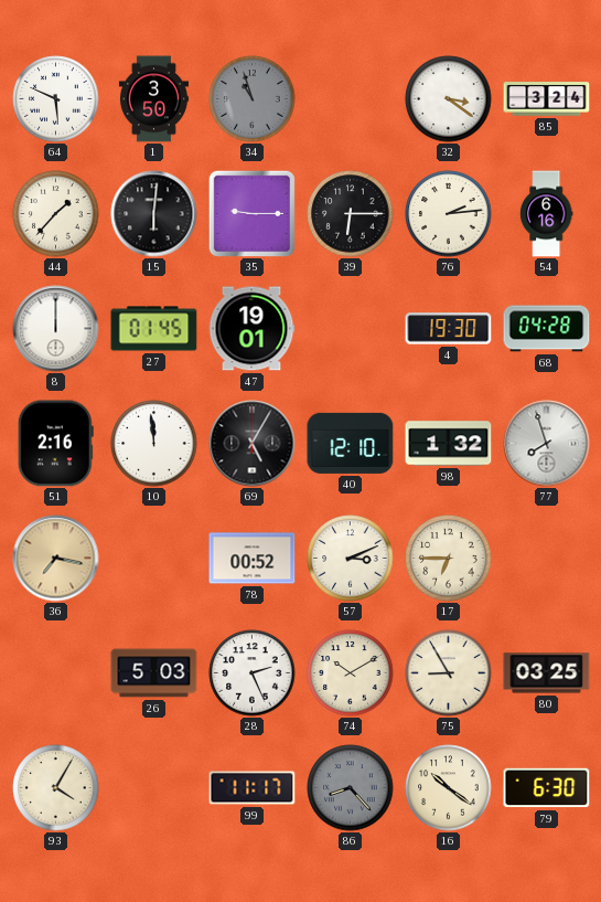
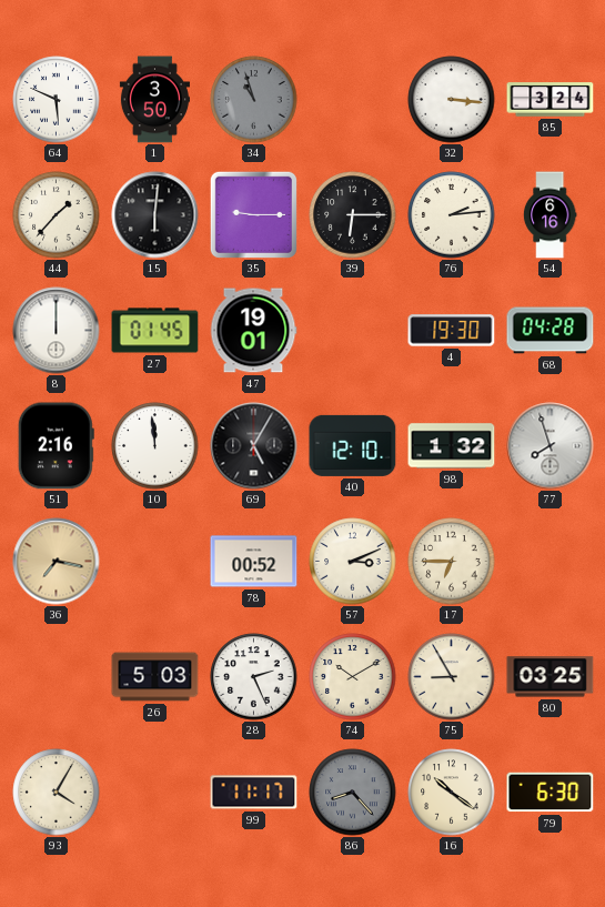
32: 3:21 -> 3:16 (452, 100)
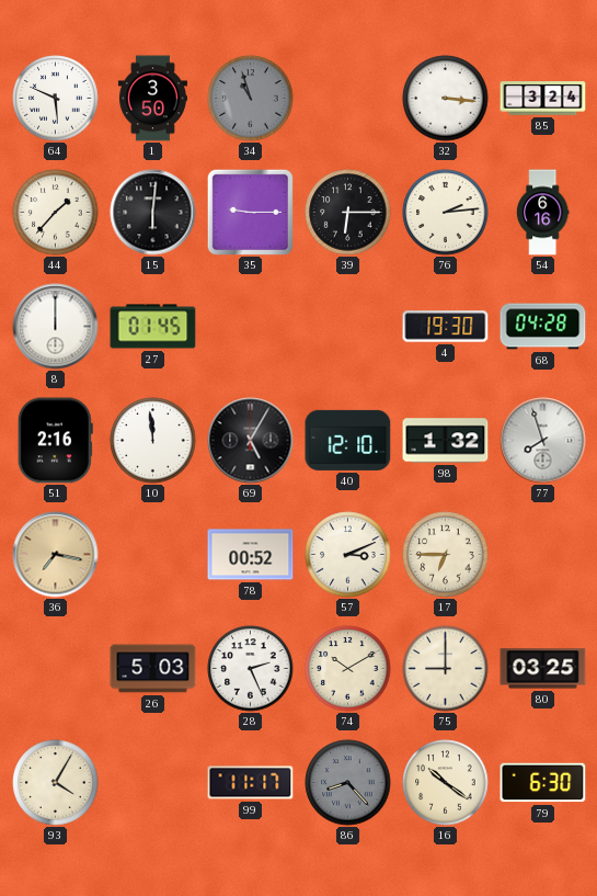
47: 19:01 -> none (253, 331)
75: 8:55 -> 9:00 (446, 669)
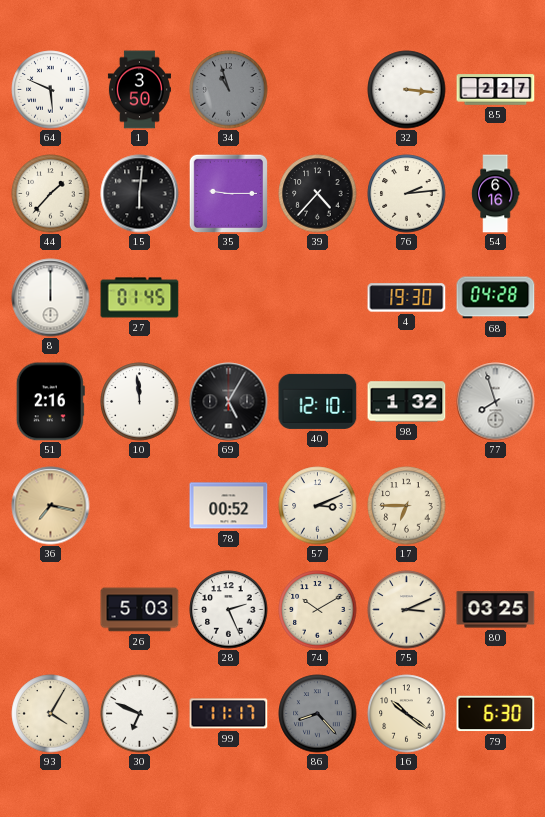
85: 3:24 -> 2:27 (496, 90)
39: 6:15 -> 4:37 (318, 194)
75: 9:00 -> 3:11 (407, 610)
30: none -> 6:49 (140, 714)
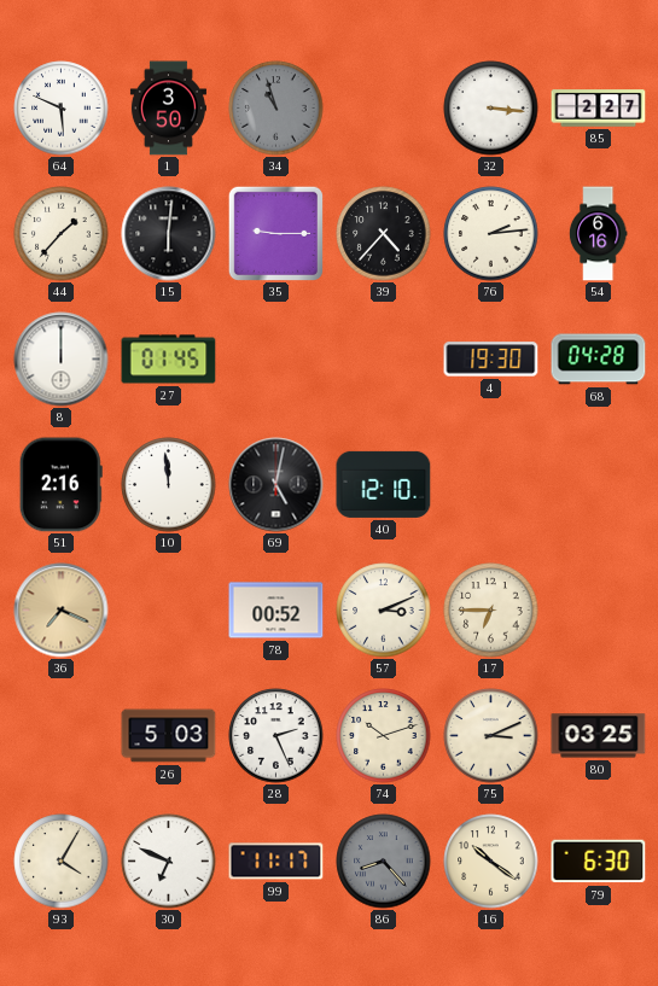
69: 5:05 -> 5:02 (276, 485)
98: 1:32 -> none (407, 402)
77: 7:57 -> none (496, 402)
36: 7:17 -> 7:19 (62, 611)
74: 10:10 -> 10:12 (384, 736)
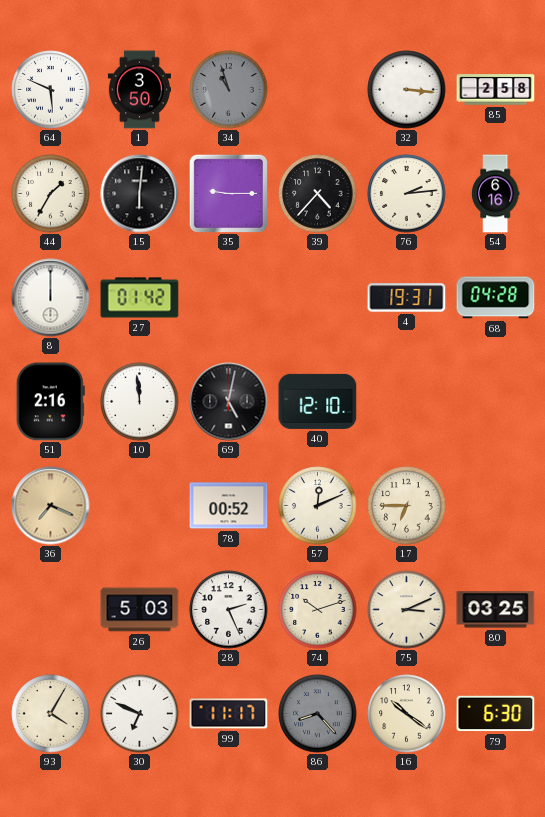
85: 2:27 -> 2:58 (496, 90)
44: 1:37 -> 1:35 (51, 194)
27: 01:45 -> 01:42 (140, 298)
4: 19:30 -> 19:31 (407, 298)
57: 3:11 -> 12:11 (318, 506)
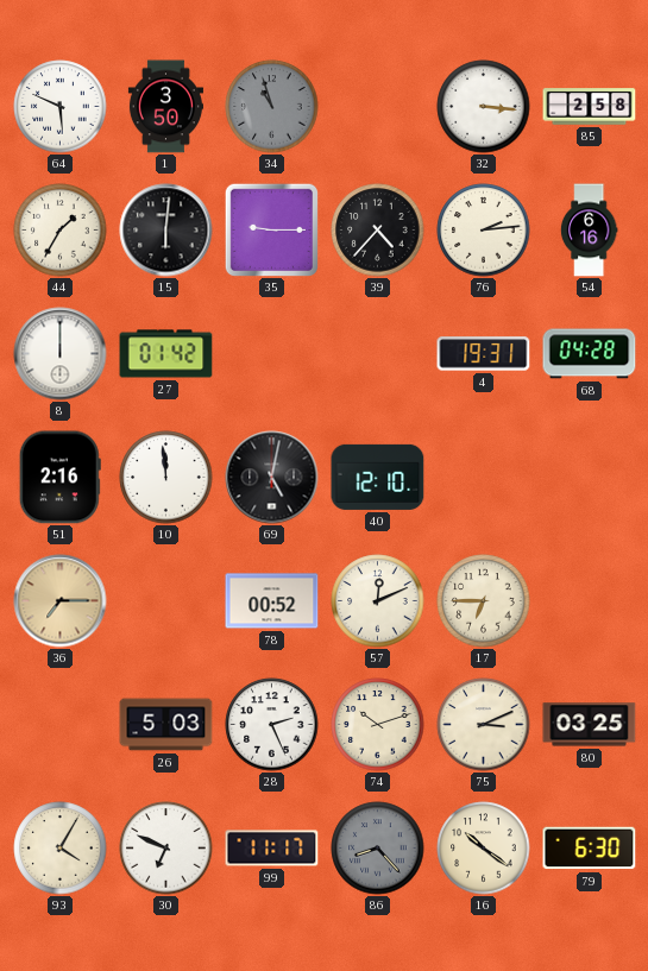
36: 7:19 -> 7:15 (61, 601)
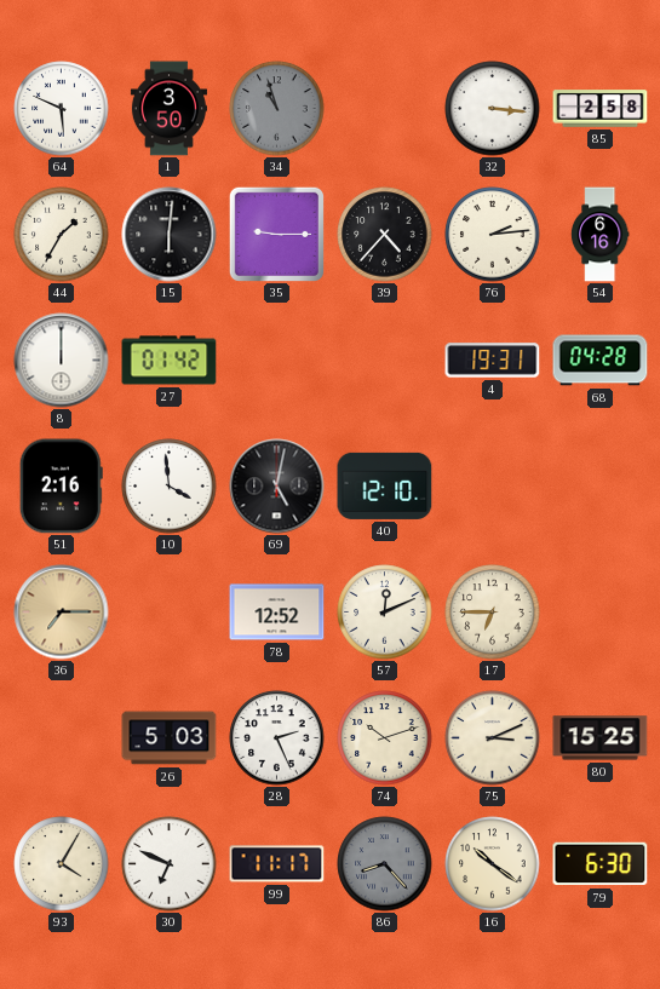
10: 11:59 -> 3:59 (170, 487)
78: 00:52 -> 12:52 (277, 613)
80: 03:25 -> 15:25 (601, 738)
